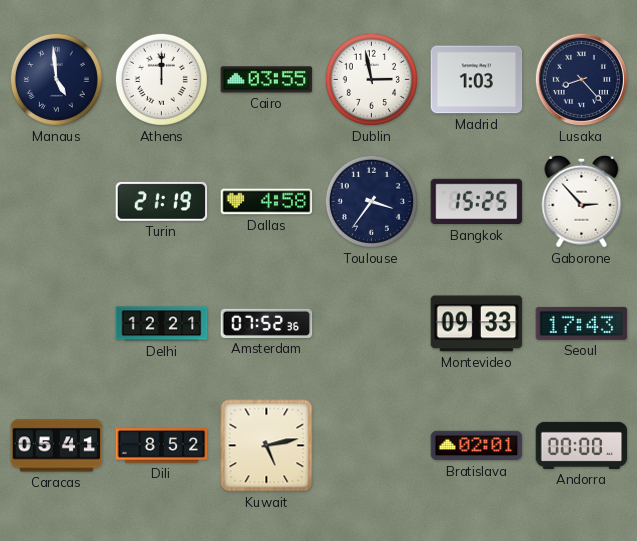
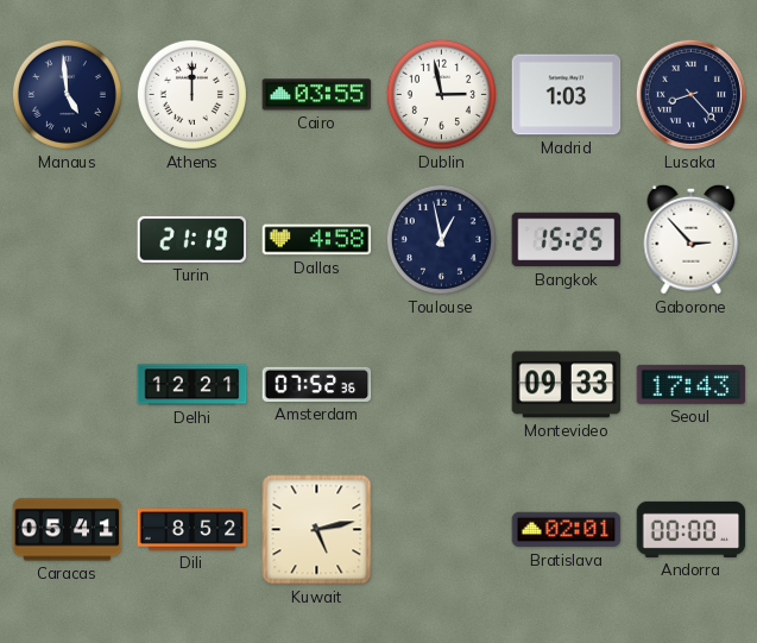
Toulouse: 3:36 -> 12:58 (441, 239)
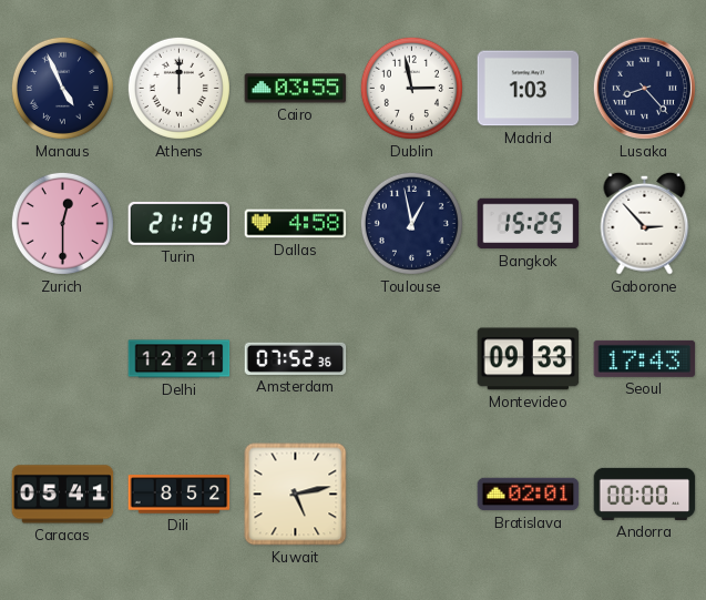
Manaus: 4:59 -> 4:56 (62, 88)
Zurich: none -> 12:30 (62, 223)
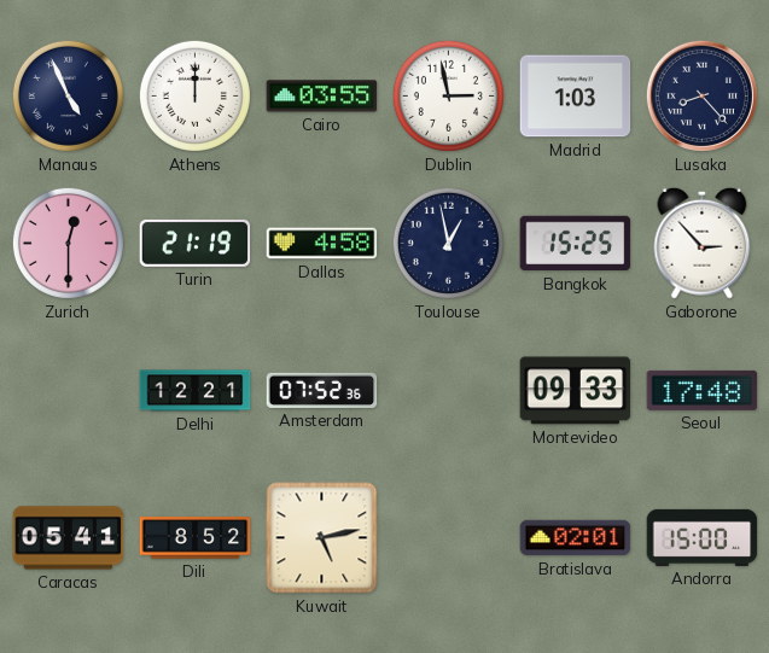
Seoul: 17:43 -> 17:48 (703, 390)
Andorra: 00:00 -> 15:00 (703, 537)
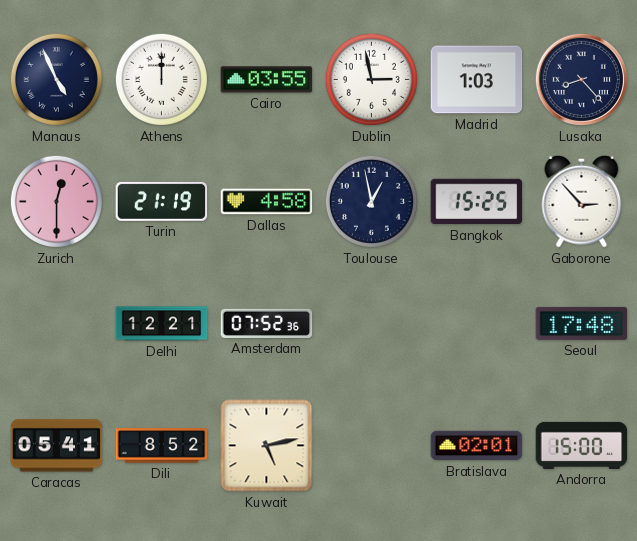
Montevideo: 09:33 -> none (576, 391)
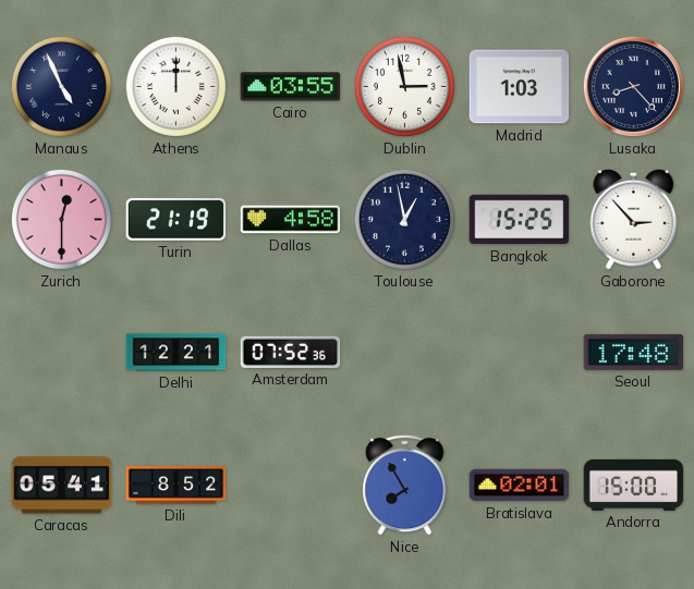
Kuwait: 5:13 -> none (267, 446)
Nice: none -> 7:55 (405, 484)
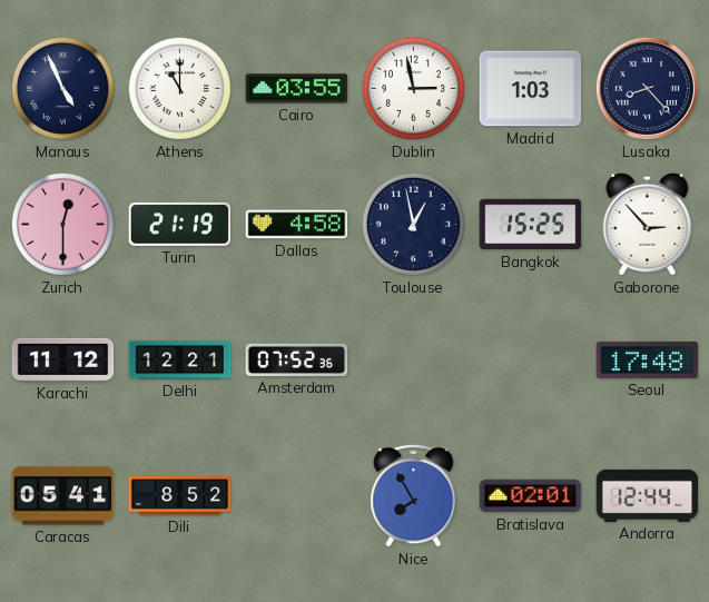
Athens: 12:00 -> 11:00 (179, 88)
Karachi: none -> 11:12 (63, 359)
Andorra: 15:00 -> 12:44 (648, 495)
